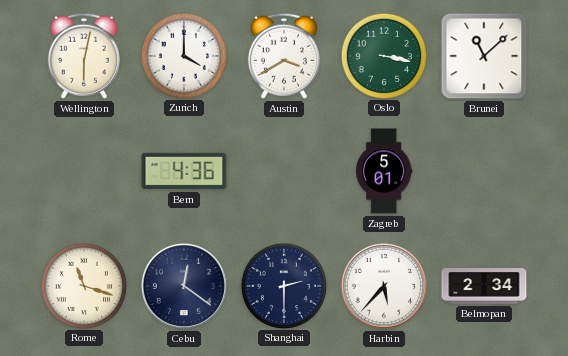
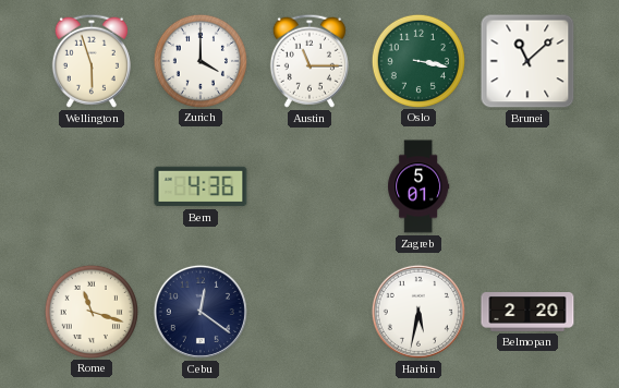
Wellington: 6:02 -> 5:57 (92, 61)
Austin: 3:40 -> 11:15 (309, 61)
Shanghai: 2:30 -> none (283, 285)
Harbin: 5:37 -> 5:32 (418, 312)
Belmopan: 2:34 -> 2:20 (527, 313)
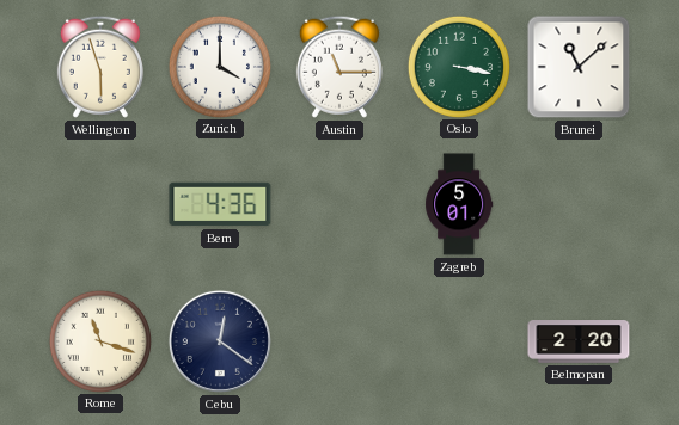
Harbin: 5:32 -> none (418, 312)
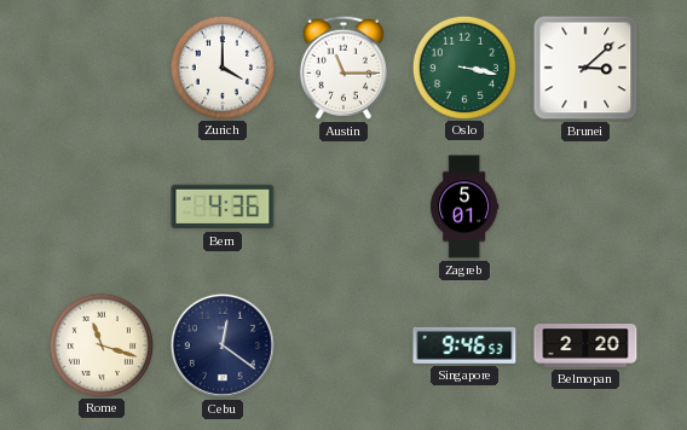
Wellington: 5:57 -> none (100, 67)
Brunei: 11:08 -> 3:08 (585, 68)
Singapore: none -> 9:46 (464, 345)
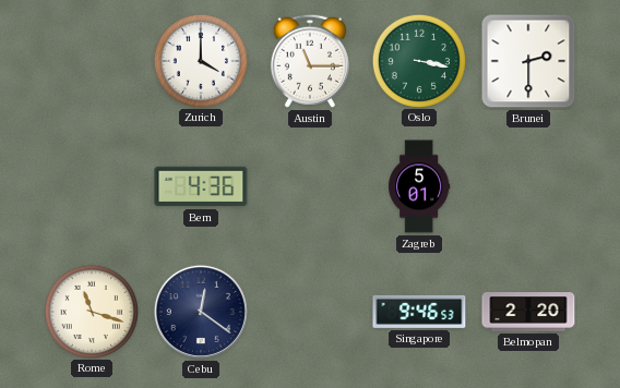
Brunei: 3:08 -> 2:30 (528, 61)
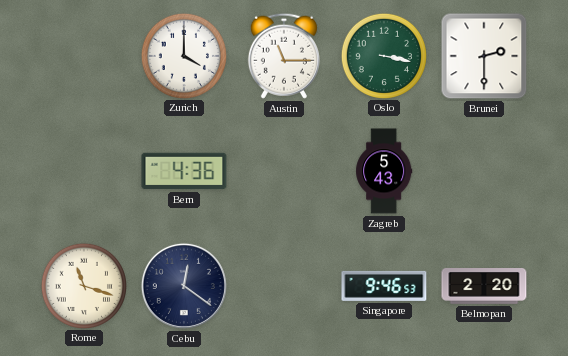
Zagreb: 5:01 -> 5:43 (384, 171)
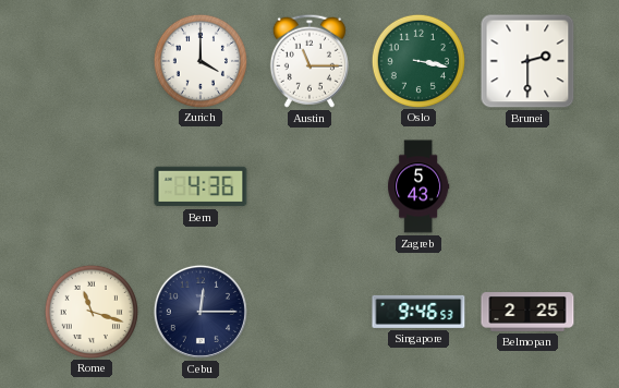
Cebu: 12:21 -> 12:15 (201, 312)
Belmopan: 2:20 -> 2:25 (527, 313)
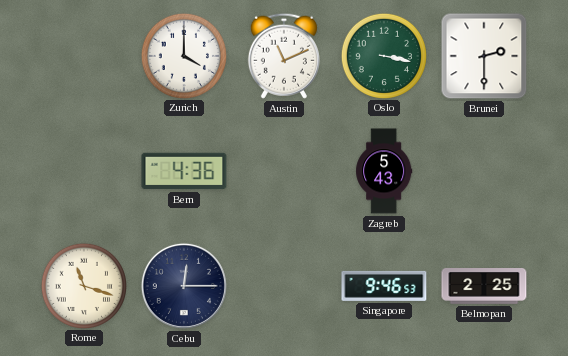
Austin: 11:15 -> 11:11 (284, 56)
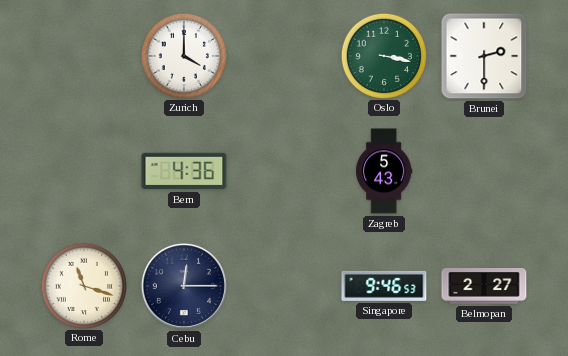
Austin: 11:11 -> none (284, 56)
Belmopan: 2:25 -> 2:27 (484, 287)
